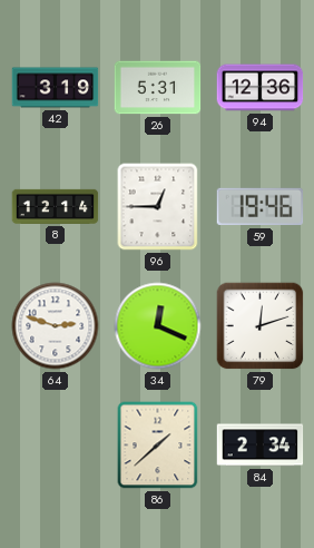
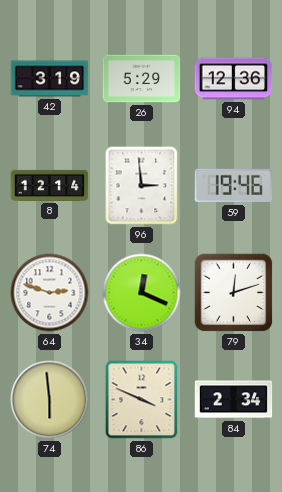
26: 5:31 -> 5:29 (142, 79)
96: 12:45 -> 2:59 (142, 186)
74: none -> 5:59 (50, 400)
86: 1:38 -> 3:49 (142, 400)
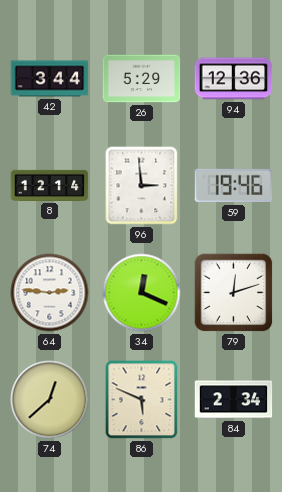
42: 3:19 -> 3:44 (50, 79)
64: 2:48 -> 2:46 (50, 293)
74: 5:59 -> 12:38 (50, 400)
86: 3:49 -> 5:49 (142, 400)
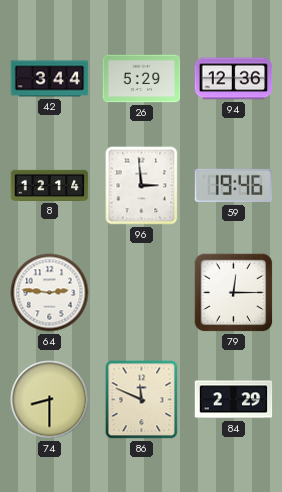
34: 12:19 -> none (142, 293)
79: 12:12 -> 12:15 (234, 293)
74: 12:38 -> 8:30 (50, 400)
86: 5:49 -> 11:49 (142, 400)
84: 2:34 -> 2:29 (234, 400)
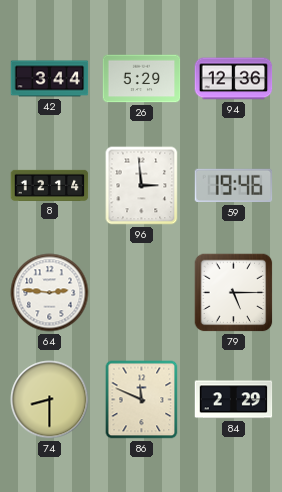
79: 12:15 -> 5:15 (234, 293)
